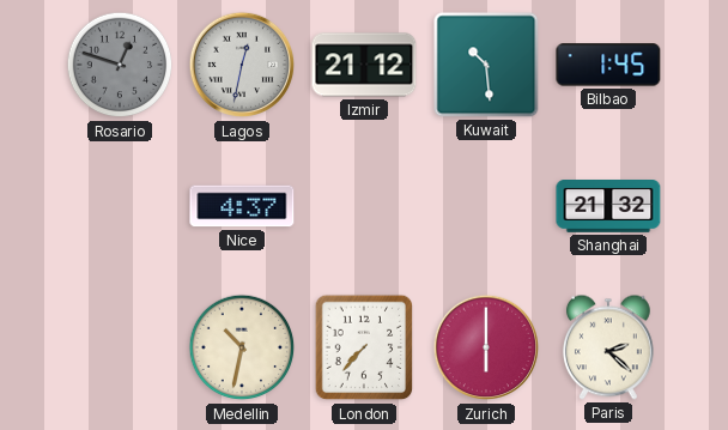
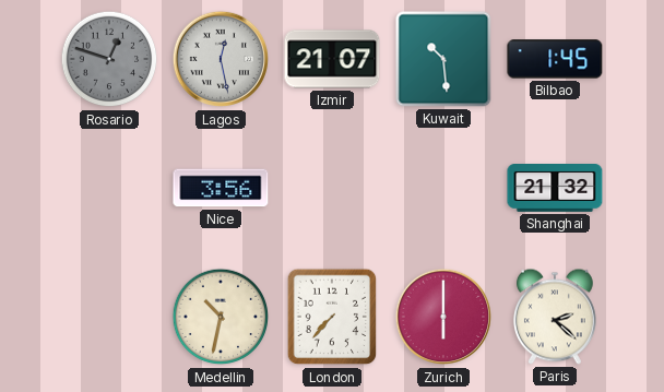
Lagos: 12:32 -> 12:28 (221, 59)
Izmir: 21:12 -> 21:07 (332, 59)
Nice: 4:37 -> 3:56 (221, 188)
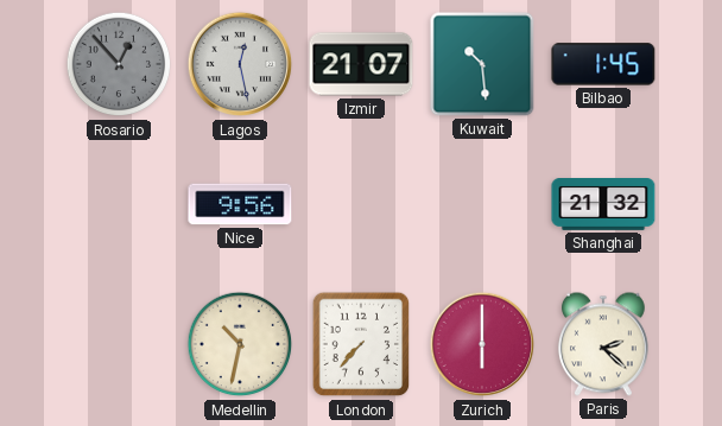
Rosario: 12:48 -> 12:53 (119, 64)
Nice: 3:56 -> 9:56 (240, 204)
